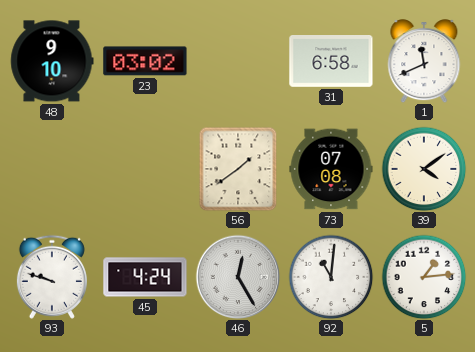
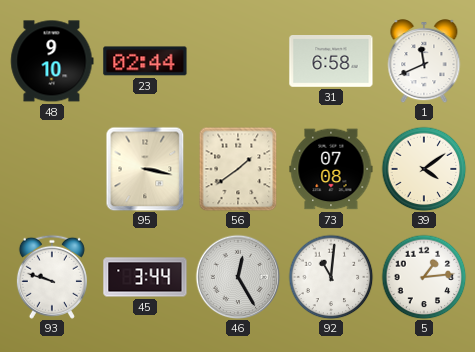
23: 03:02 -> 02:44 (145, 61)
95: none -> 3:17 (145, 169)
45: 4:24 -> 3:44 (145, 277)
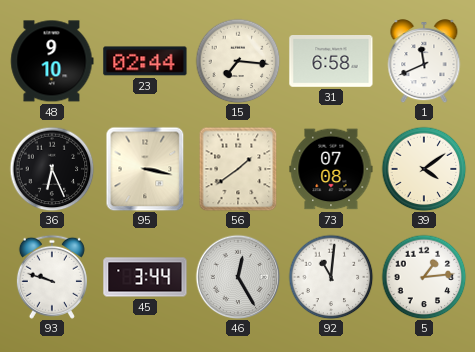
15: none -> 7:16 (238, 61)
36: none -> 6:26 (52, 169)
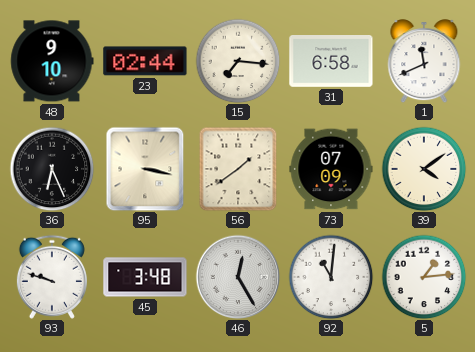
73: 07:08 -> 07:09 (331, 169)
45: 3:44 -> 3:48 (145, 277)
